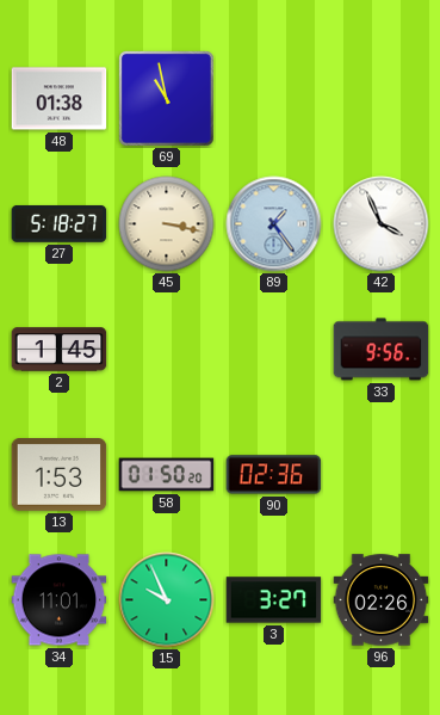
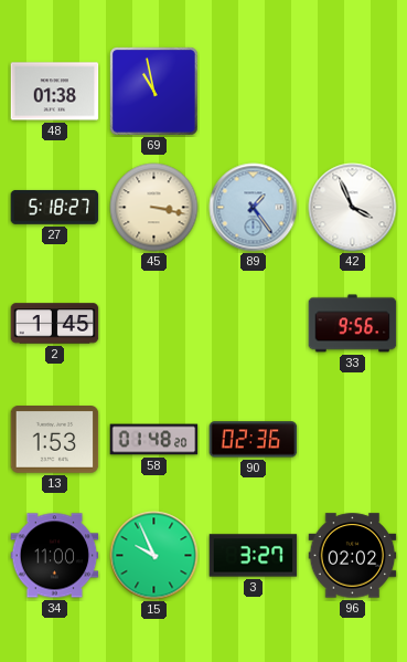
58: 01:50 -> 01:48 (154, 440)
34: 11:01 -> 11:00 (55, 556)
96: 02:26 -> 02:02 (353, 556)
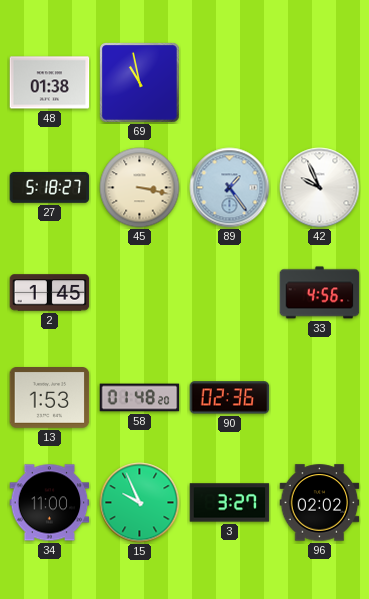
42: 3:56 -> 9:56 (320, 188)
33: 9:56 -> 4:56 (320, 293)
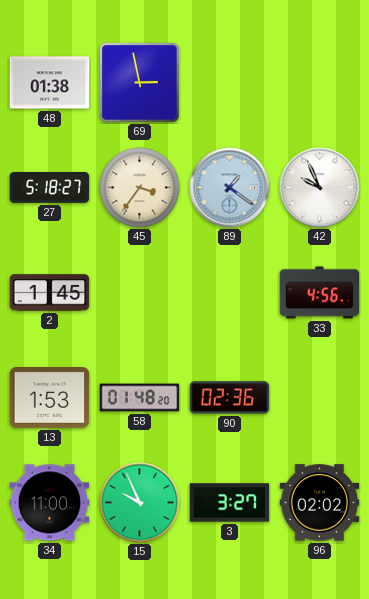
69: 10:58 -> 2:58 (140, 83)
45: 3:17 -> 3:36 (140, 188)
89: 1:24 -> 1:21 (230, 188)
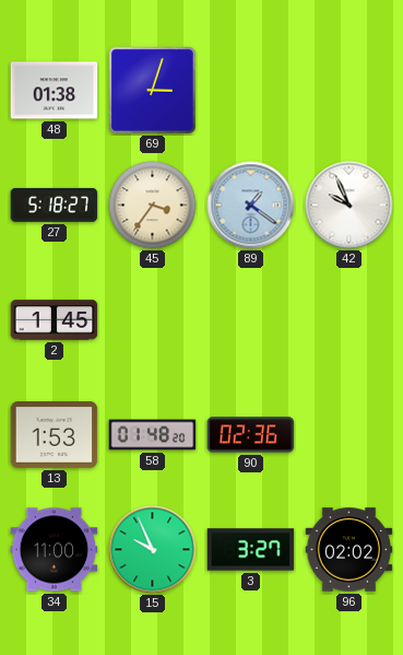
69: 2:58 -> 3:03 (153, 91)
33: 4:56 -> none (320, 293)
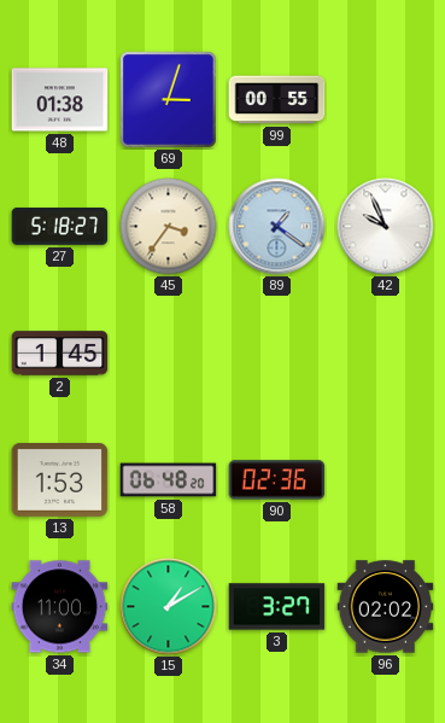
99: none -> 00:55 (277, 100)
58: 01:48 -> 06:48 (169, 480)
15: 9:56 -> 1:10 (169, 607)
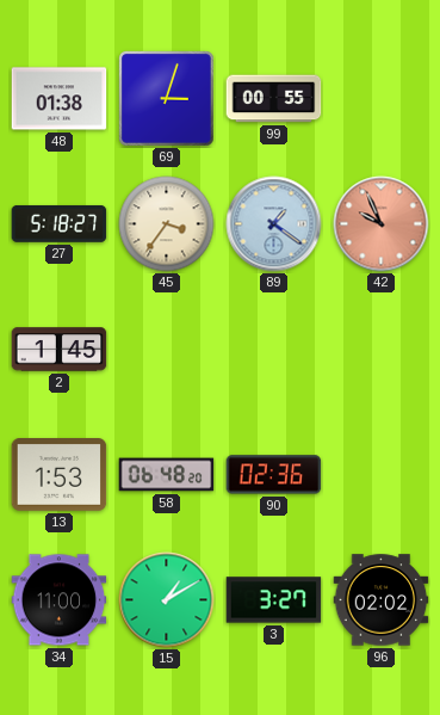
42 dial: white -> salmon (382, 224)
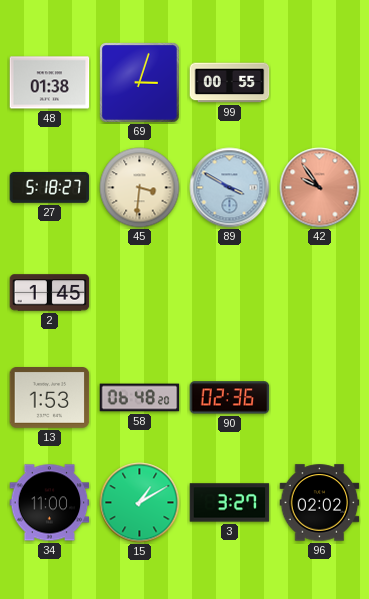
45: 3:36 -> 3:31 (140, 188)
89: 1:21 -> 3:50 (230, 188)
42: 9:56 -> 9:54 (320, 188)
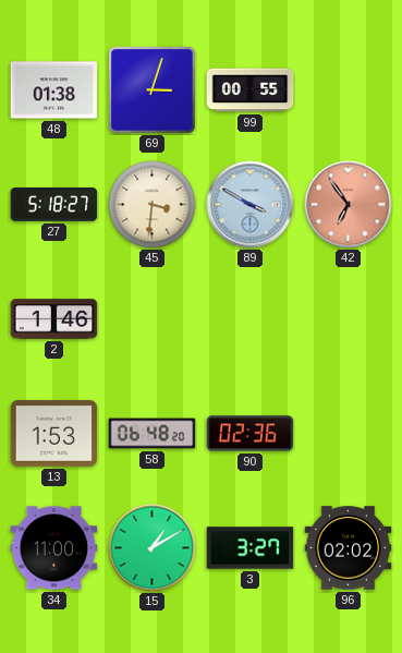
42: 9:54 -> 6:54 (349, 205)
2: 1:45 -> 1:46 (54, 319)
